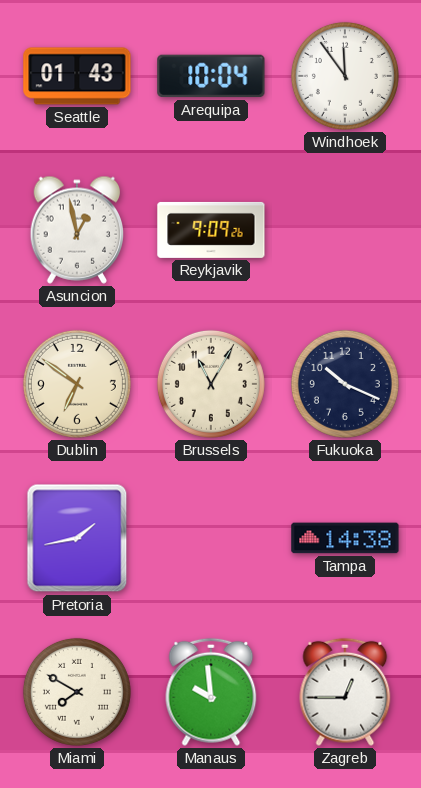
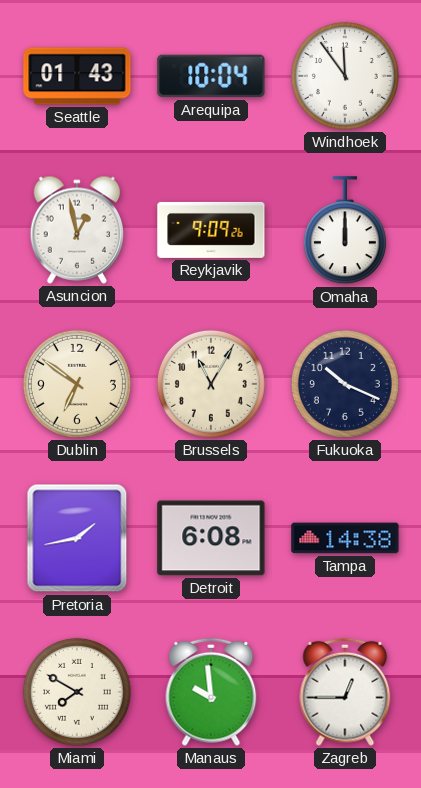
Omaha: none -> 12:00 (345, 231)
Detroit: none -> 6:08 (211, 538)
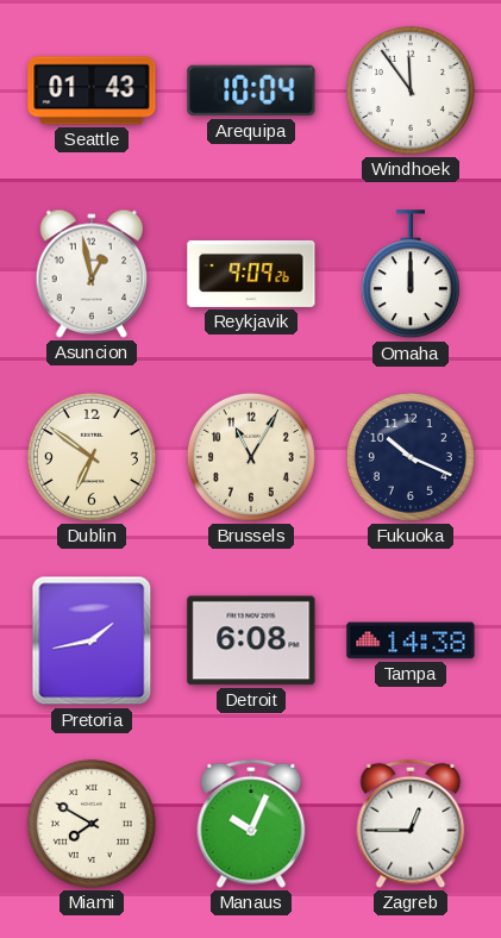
Manaus: 9:59 -> 10:04 (251, 824)
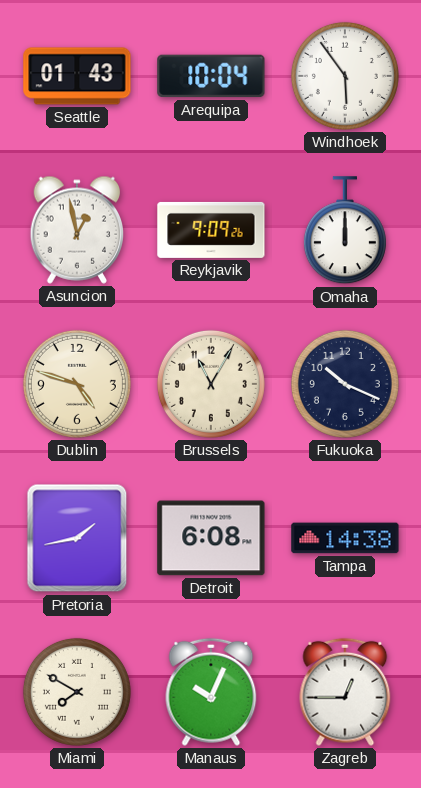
Windhoek: 11:54 -> 5:54 (345, 76)
Dublin: 6:51 -> 4:48 (77, 384)
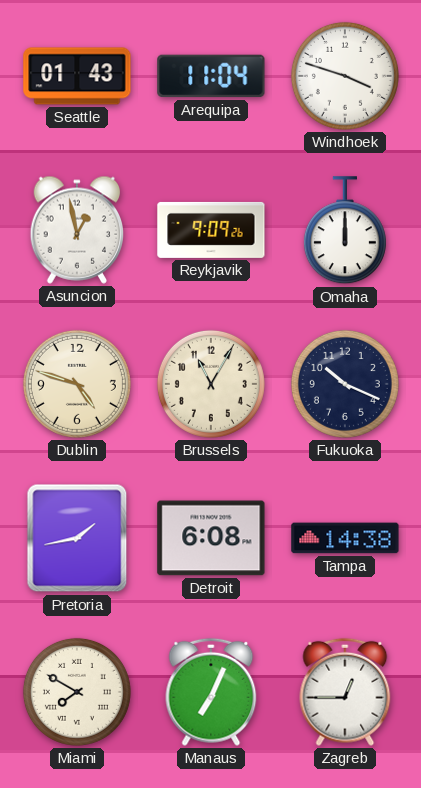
Arequipa: 10:04 -> 11:04 (211, 76)
Windhoek: 5:54 -> 3:48 (345, 76)
Manaus: 10:04 -> 7:04 (211, 692)
